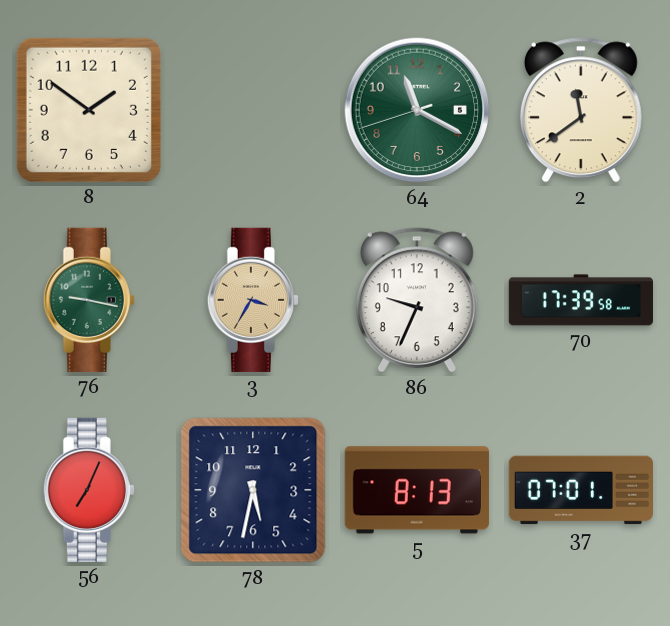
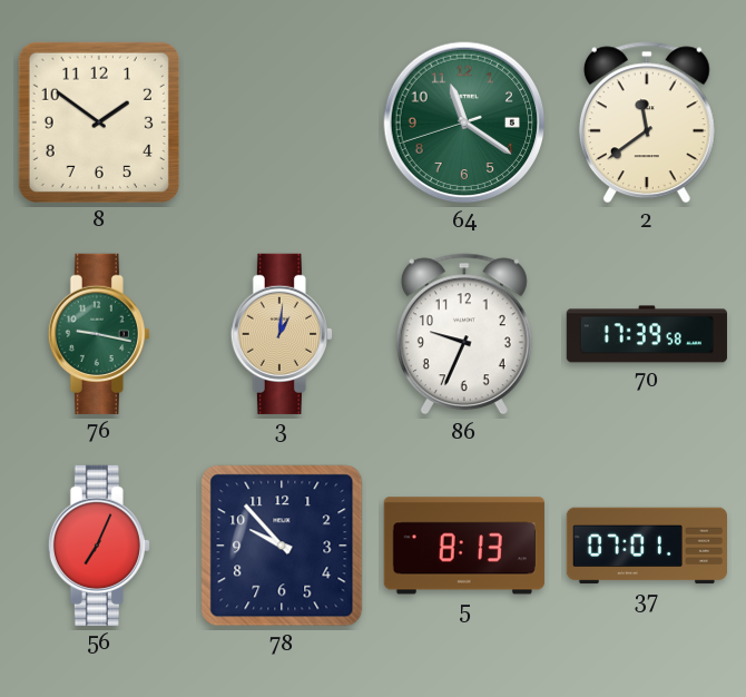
64: 11:19 -> 11:20 (464, 122)
3: 3:35 -> 1:01 (282, 334)
78: 5:32 -> 9:53 (282, 546)
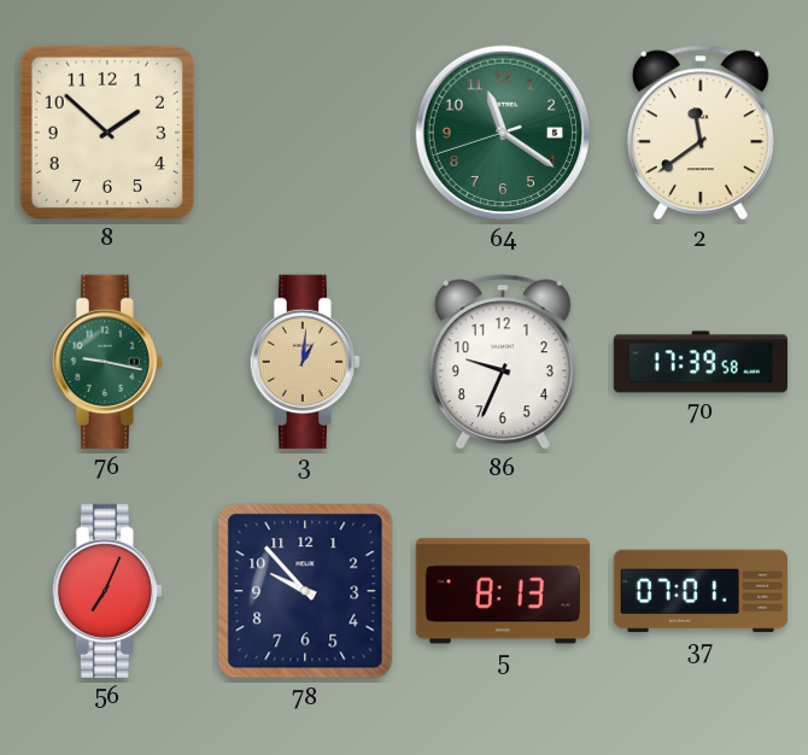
8: 1:51 -> 1:52 (107, 133)
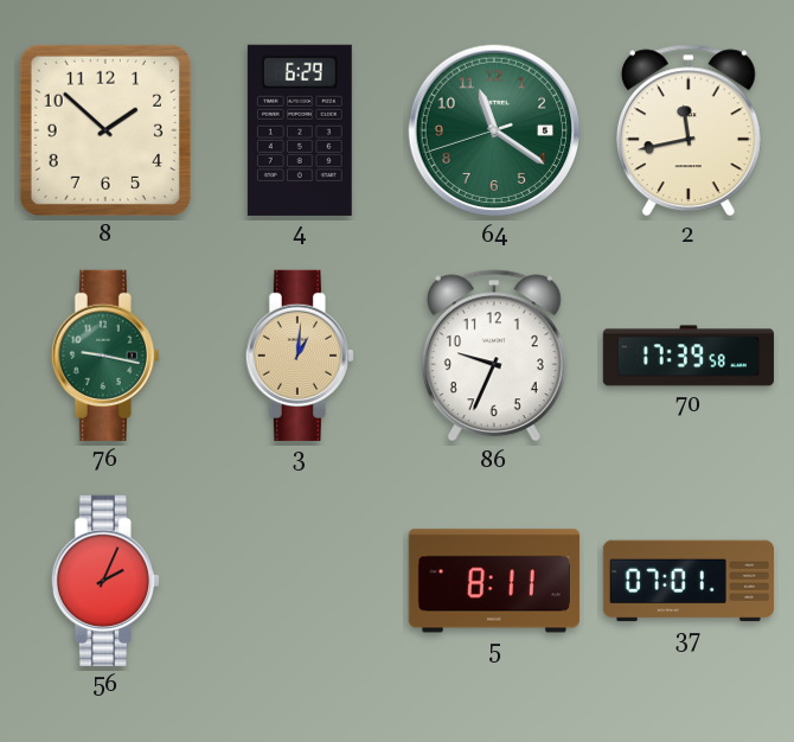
4: none -> 6:29 (300, 130)
2: 11:39 -> 11:43 (689, 130)
56: 7:04 -> 2:04 (105, 581)
78: 9:53 -> none (305, 591)
5: 8:13 -> 8:11 (494, 581)
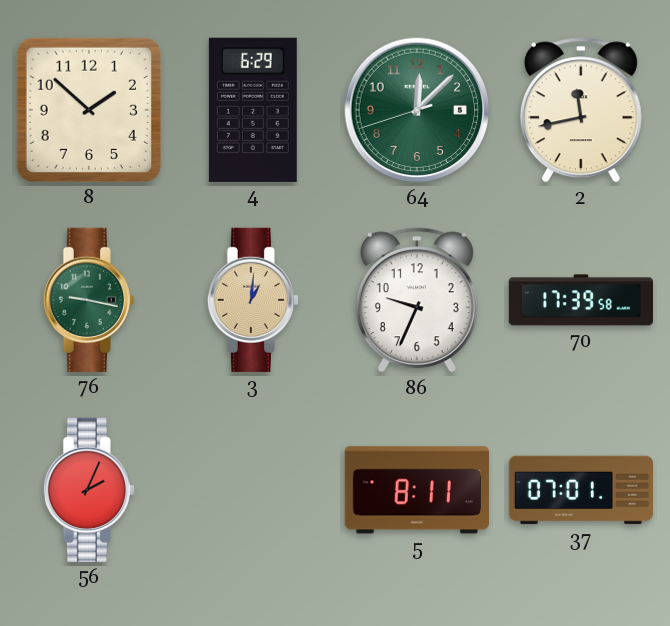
64: 11:20 -> 12:07 (417, 110)
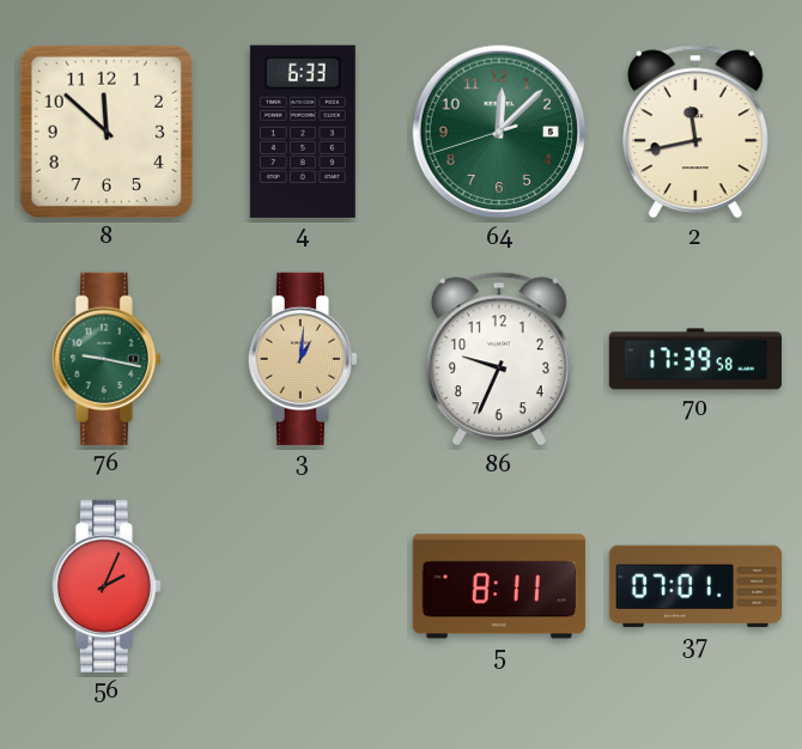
8: 1:52 -> 11:52 (107, 132)
4: 6:29 -> 6:33 (303, 132)
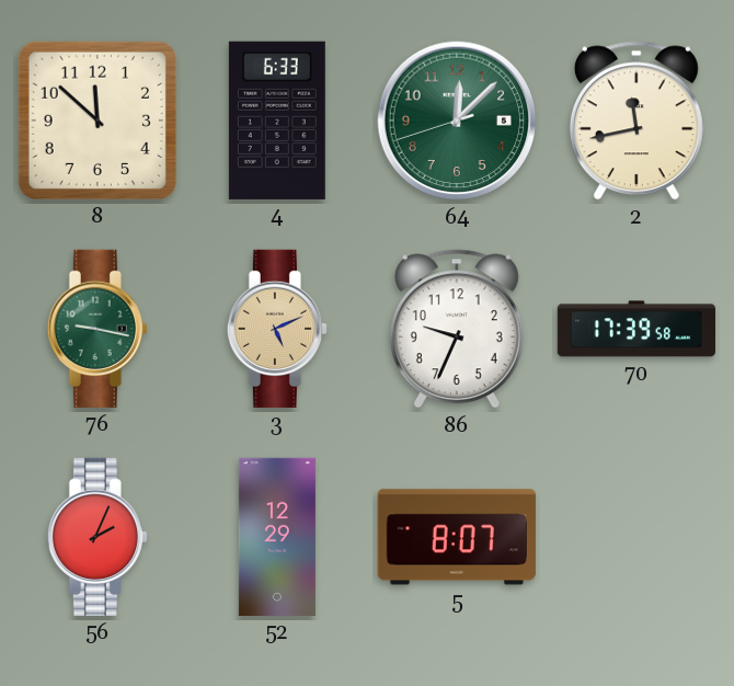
3: 1:01 -> 5:11 (277, 329)
52: none -> 12:29 (277, 537)
5: 8:11 -> 8:07 (457, 537)
37: 07:01 -> none (694, 586)
